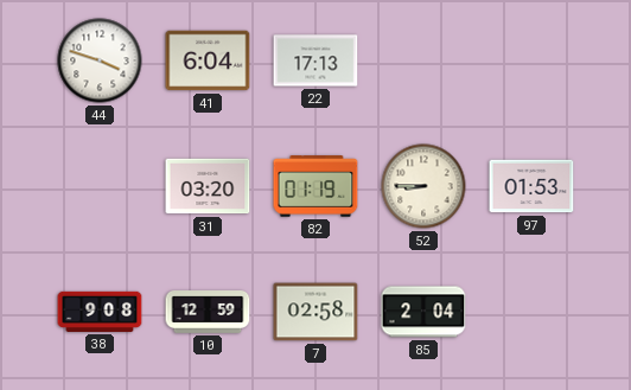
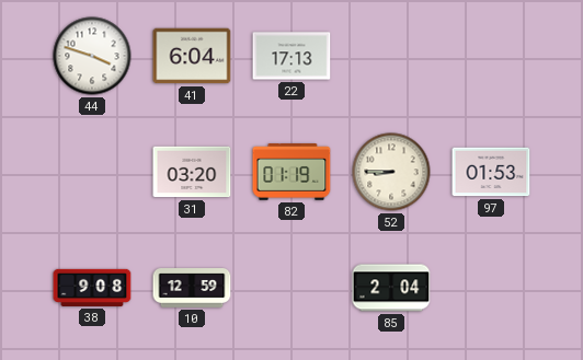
7: 02:58 -> none (315, 312)
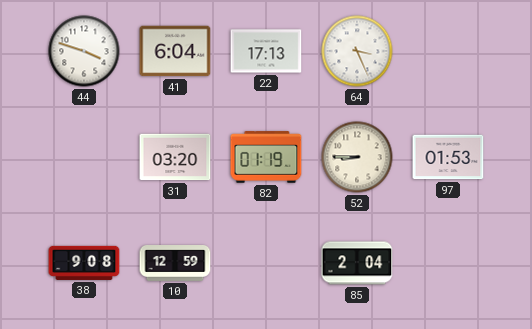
64: none -> 3:26 (357, 51)
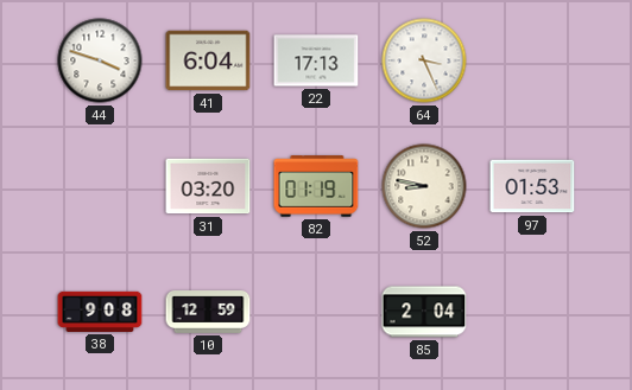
52: 8:45 -> 8:47 (424, 186)
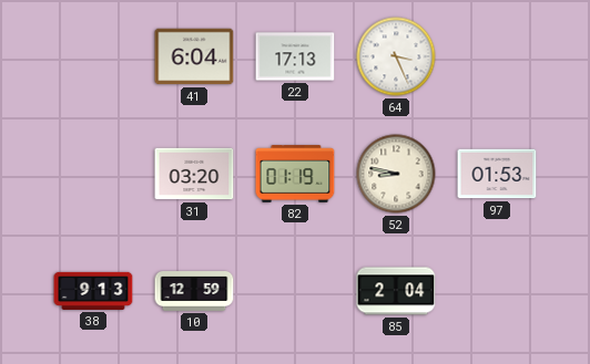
44: 3:48 -> none (100, 60)
38: 9:08 -> 9:13 (93, 291)
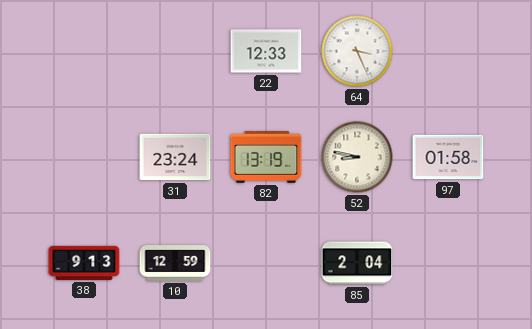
41: 6:04 -> none (194, 56)
22: 17:13 -> 12:33 (266, 51)
31: 03:20 -> 23:24 (175, 157)
82: 01:19 -> 13:19 (266, 157)
97: 01:53 -> 01:58 (448, 157)
